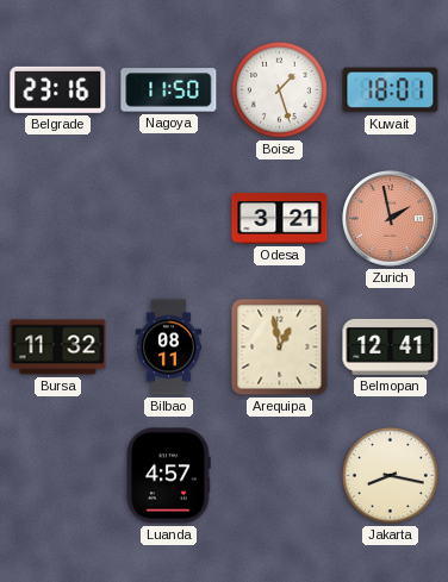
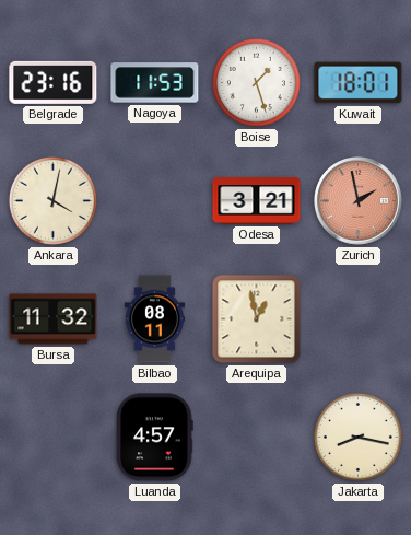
Nagoya: 11:50 -> 11:53 (155, 83)
Ankara: none -> 4:02 (52, 200)
Belmopan: 12:41 -> none (391, 346)
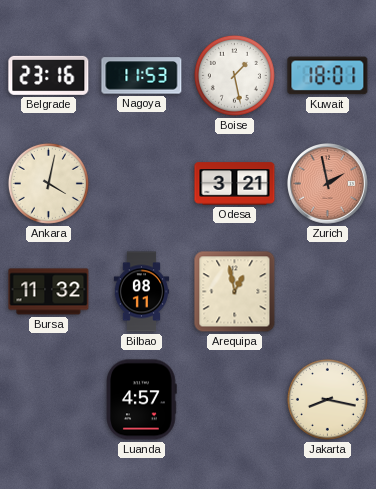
Boise: 1:27 -> 1:28 (234, 75)
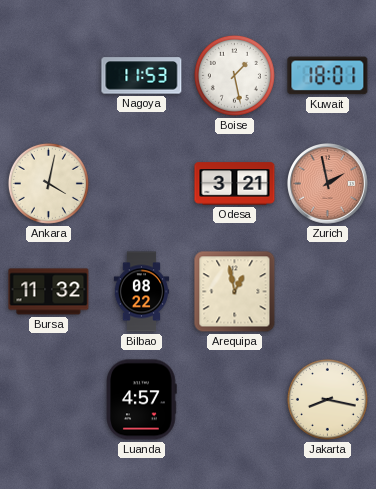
Belgrade: 23:16 -> none (49, 75)
Bilbao: 08:11 -> 08:22 (142, 292)
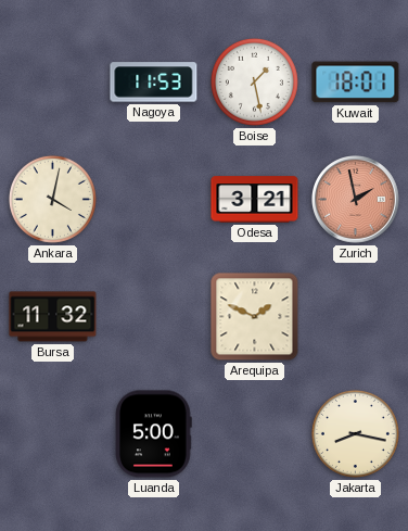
Bilbao: 08:22 -> none (142, 292)
Arequipa: 12:58 -> 1:49 (255, 317)
Luanda: 4:57 -> 5:00 (154, 434)
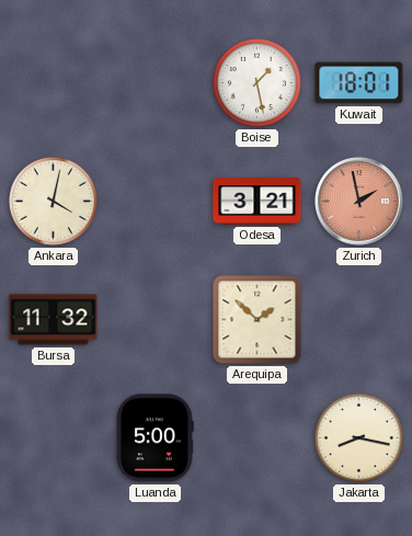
Nagoya: 11:53 -> none (154, 83)
Arequipa: 1:49 -> 1:52 (257, 320)
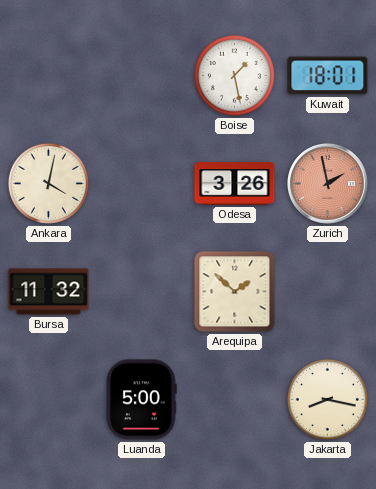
Odesa: 3:21 -> 3:26 (235, 184)
